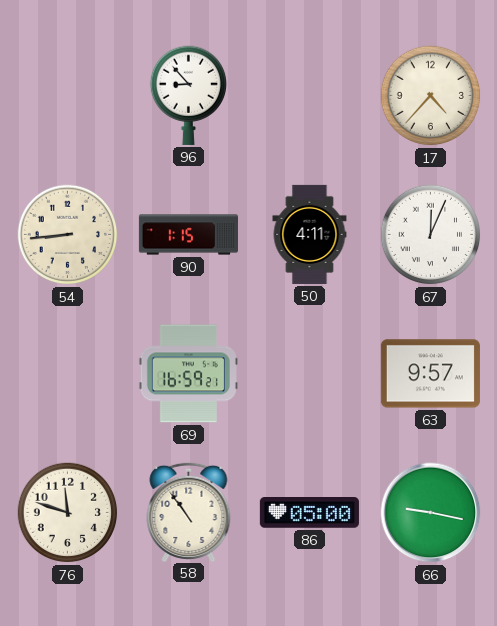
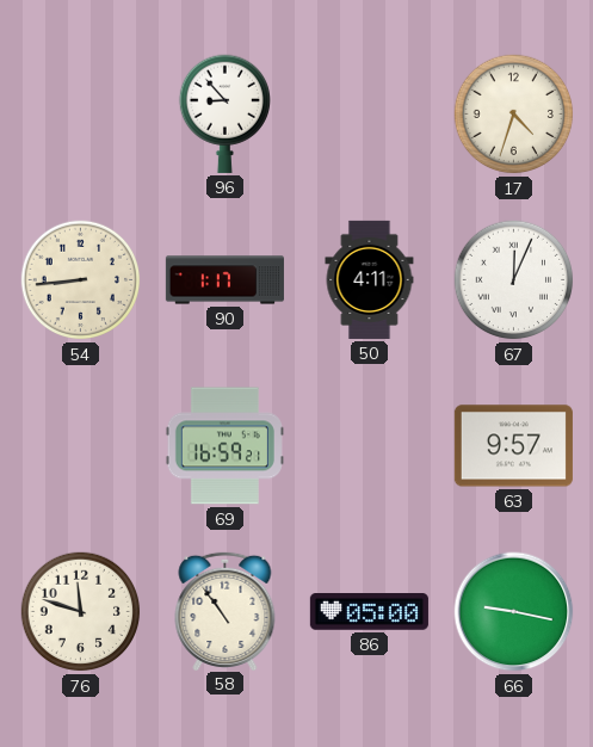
17: 4:37 -> 4:33 (514, 115)
90: 1:15 -> 1:17 (224, 280)
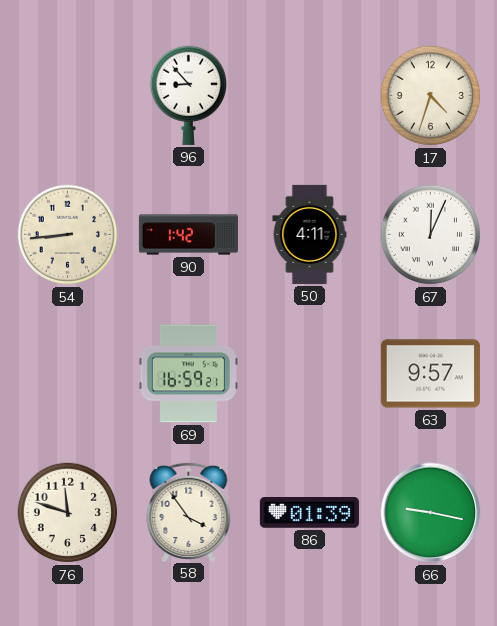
90: 1:17 -> 1:42 (188, 235)
58: 10:54 -> 3:54 (189, 511)
86: 05:00 -> 01:39 (309, 513)
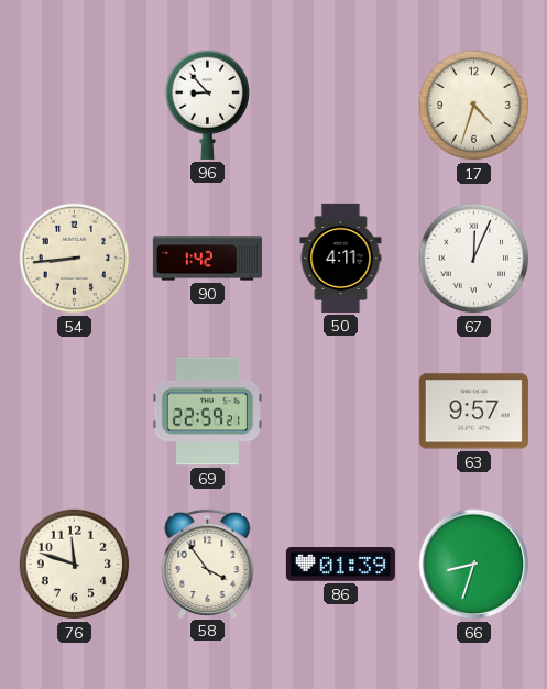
69: 16:59 -> 22:59 (207, 412)
66: 9:17 -> 8:33 (474, 565)
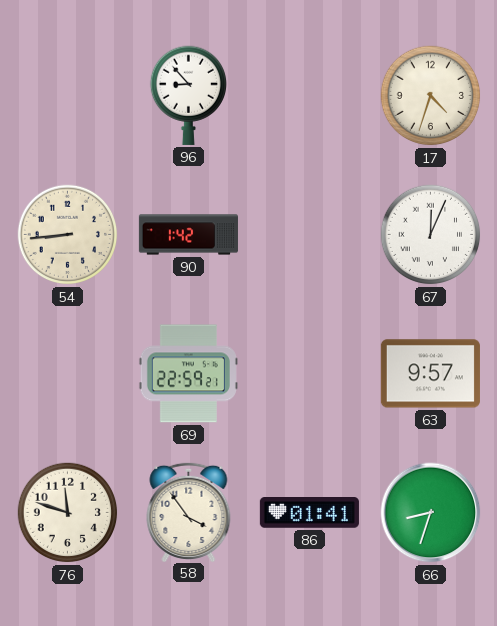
50: 4:11 -> none (341, 258)
86: 01:39 -> 01:41 (309, 513)
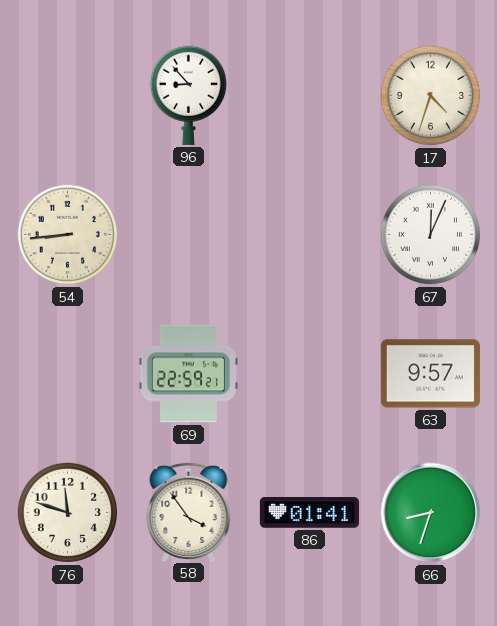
90: 1:42 -> none (188, 235)
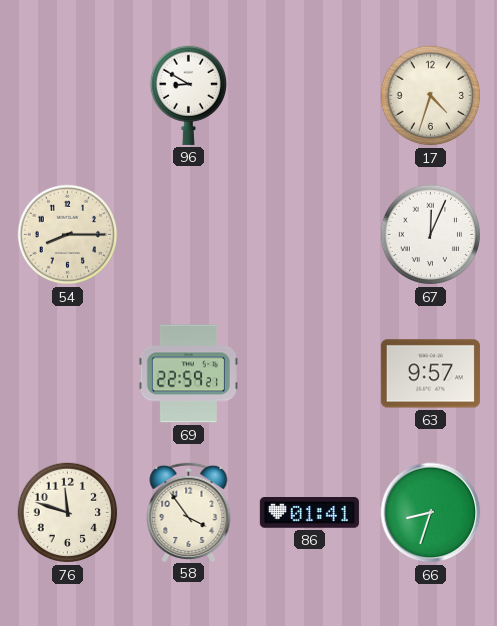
96: 8:53 -> 8:50 (188, 95)
54: 8:44 -> 8:15 (68, 235)
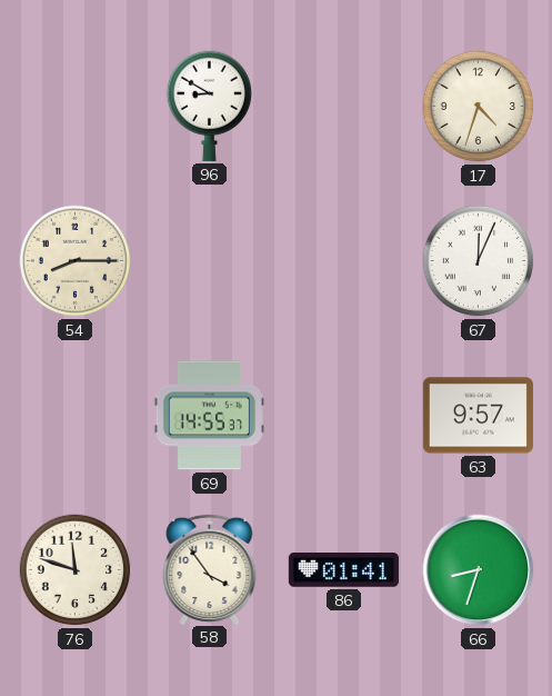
69: 22:59 -> 14:55 (209, 416)
